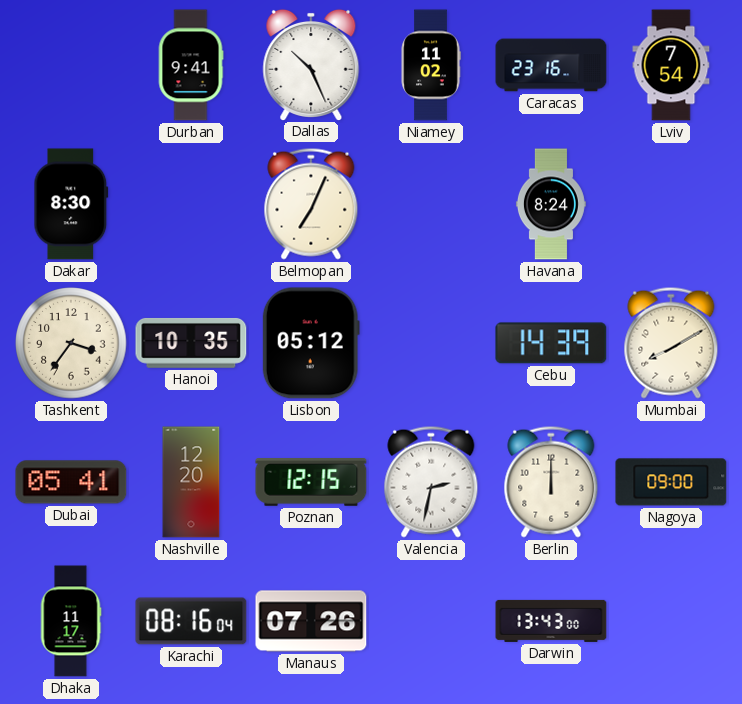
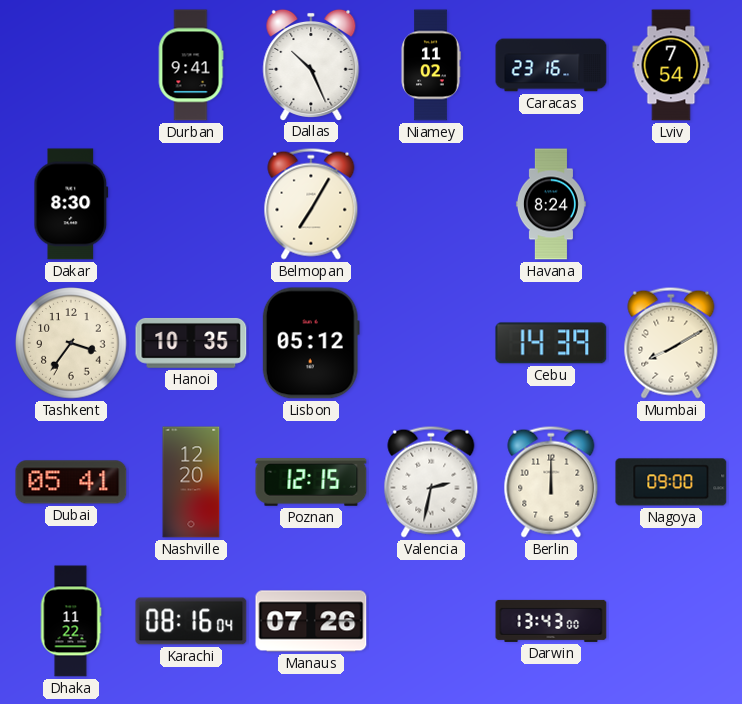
Belmopan: 7:04 -> 7:05 (311, 204)
Dhaka: 11:17 -> 11:22 (71, 621)
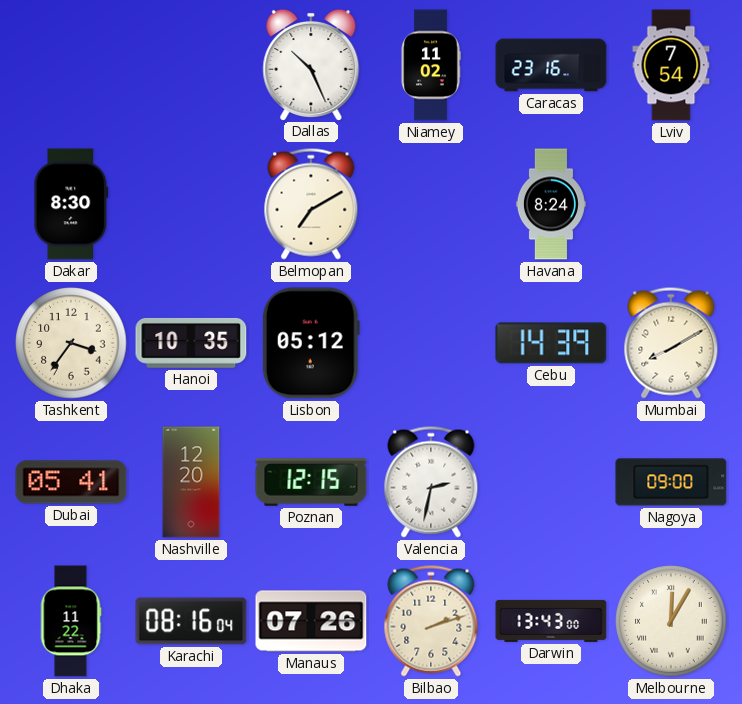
Durban: 9:41 -> none (191, 65)
Belmopan: 7:05 -> 7:10 (311, 204)
Berlin: 12:00 -> none (551, 482)
Bilbao: none -> 2:12 (431, 621)
Melbourne: none -> 12:05 (671, 621)
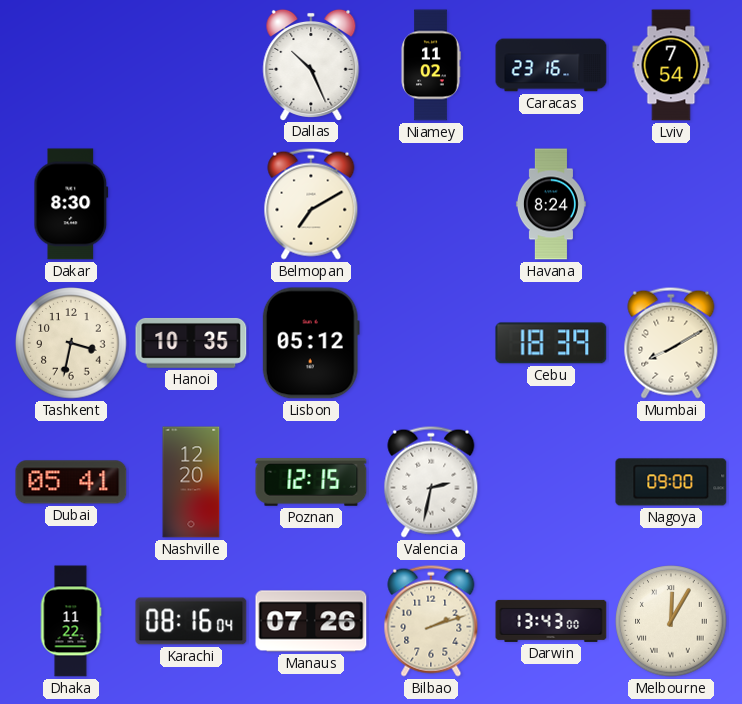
Tashkent: 3:36 -> 3:32 (71, 343)
Cebu: 14:39 -> 18:39 (551, 343)
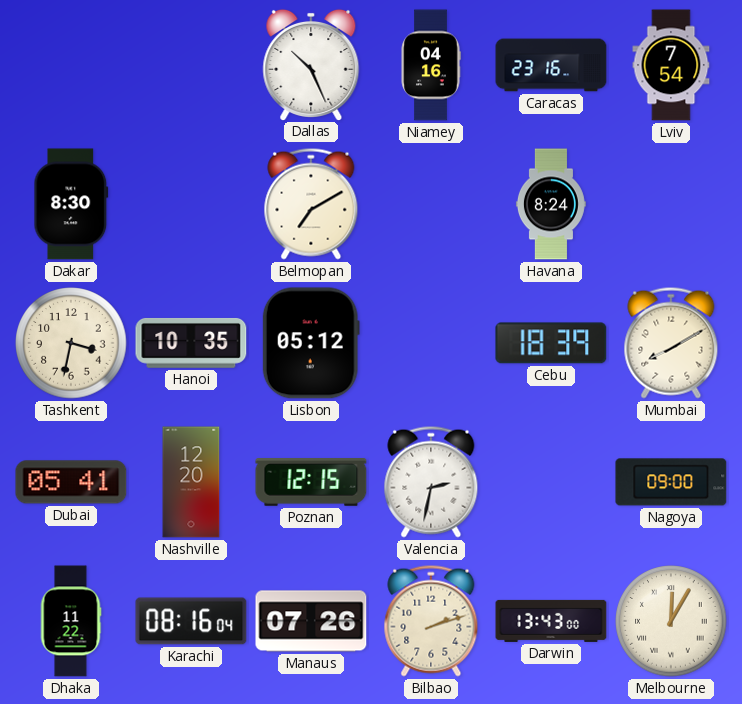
Niamey: 11:02 -> 04:16 (431, 65)
